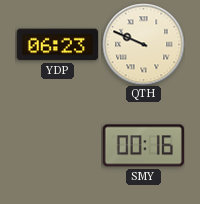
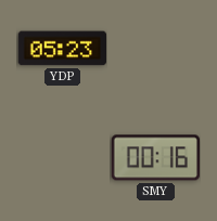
YDP: 06:23 -> 05:23 (62, 49)
QTH: 9:49 -> none (143, 44)
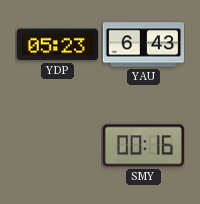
YAU: none -> 6:43 (143, 45)
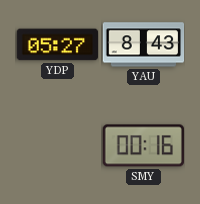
YDP: 05:23 -> 05:27 (57, 45)
YAU: 6:43 -> 8:43 (143, 45)
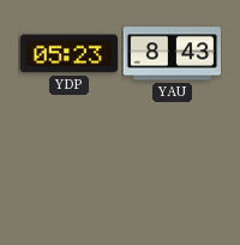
YDP: 05:27 -> 05:23 (68, 54)
SMY: 00:16 -> none (143, 146)
